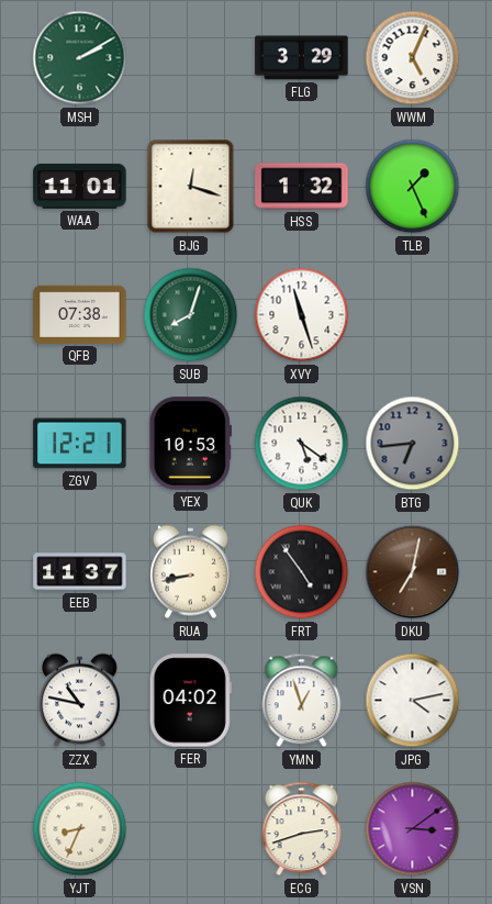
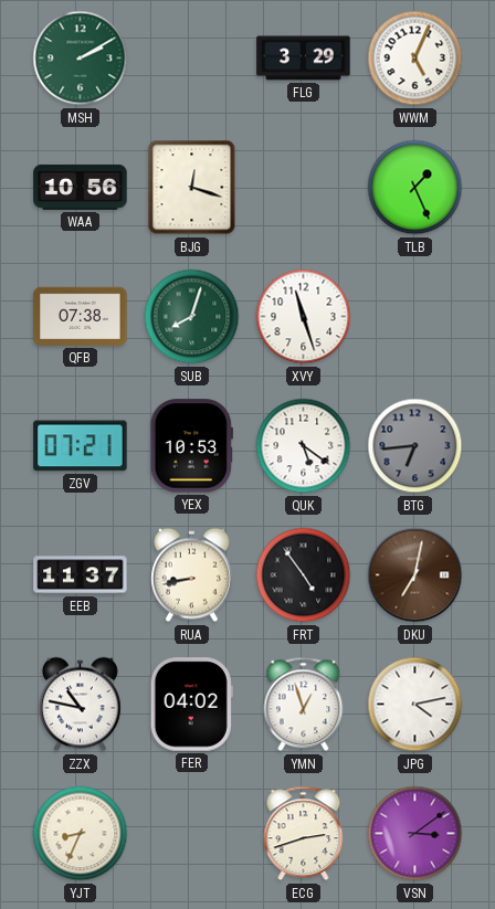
WAA: 11:01 -> 10:56 (81, 187)
HSS: 1:32 -> none (302, 187)
ZGV: 12:21 -> 07:21 (81, 446)
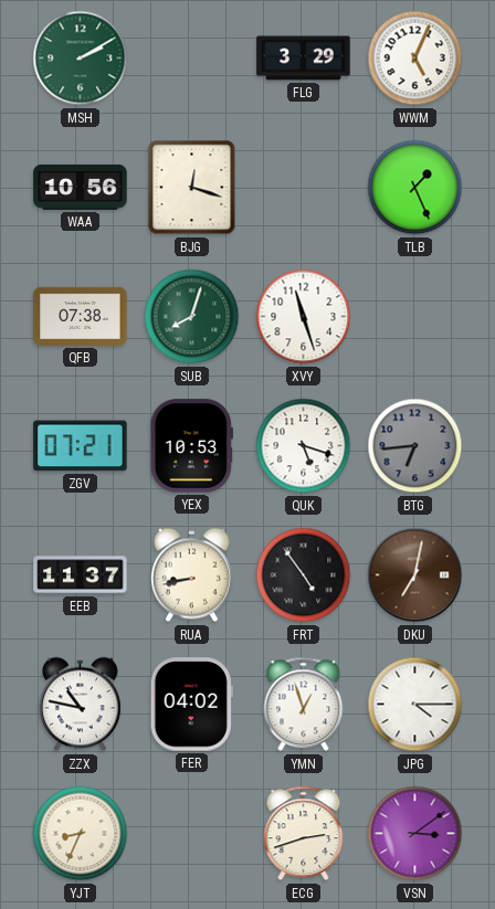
QUK: 5:21 -> 5:18 (304, 446)
JPG: 4:13 -> 4:15 (415, 705)
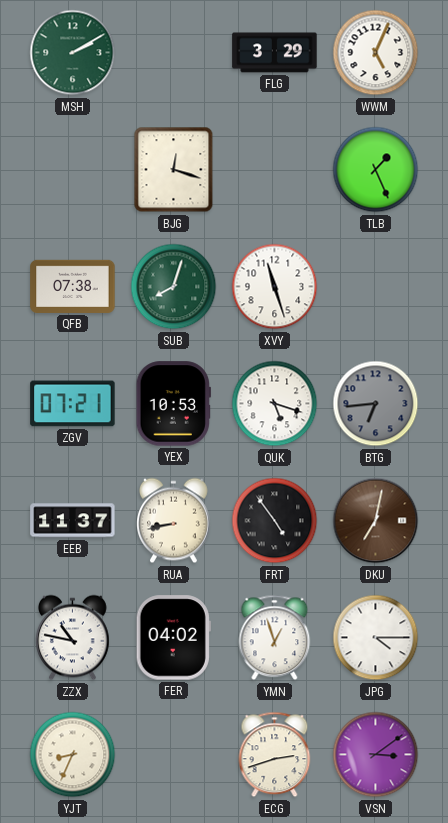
WAA: 10:56 -> none (81, 187)
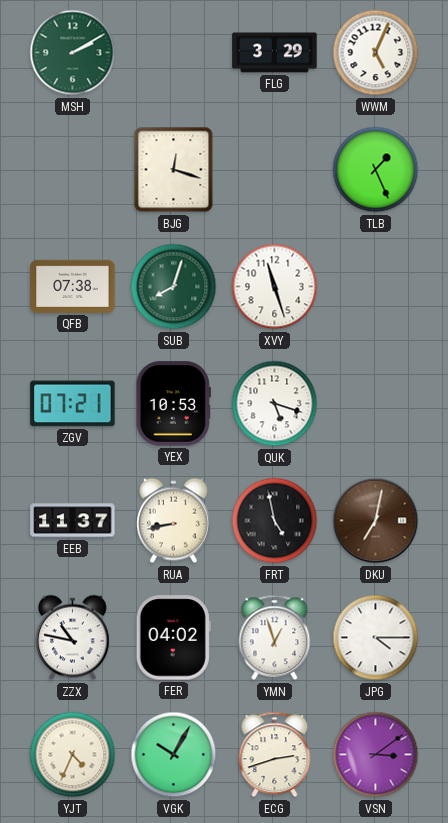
BTG: 6:44 -> none (376, 404)
FRT: 4:54 -> 4:58 (275, 521)
YJT: 8:34 -> 4:34 (73, 755)
VGK: none -> 10:05 (174, 755)
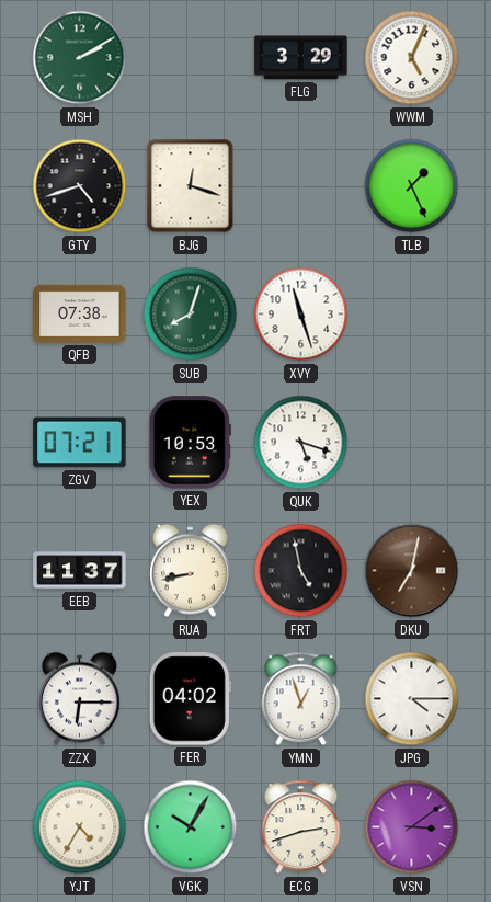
GTY: none -> 4:42 (80, 186)
ZZX: 10:47 -> 6:15 (80, 699)
YJT: 4:34 -> 4:35 (80, 827)
